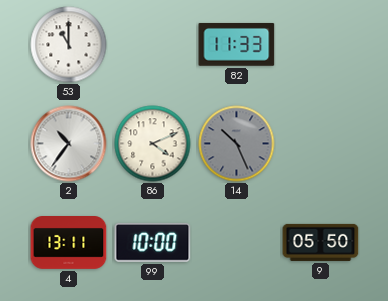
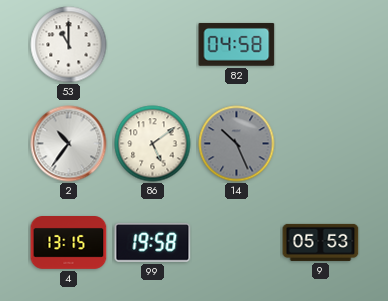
82: 11:33 -> 04:58 (237, 45)
86: 4:11 -> 5:09 (153, 144)
4: 13:11 -> 13:15 (69, 243)
99: 10:00 -> 19:58 (153, 242)
9: 05:50 -> 05:53 (321, 242)
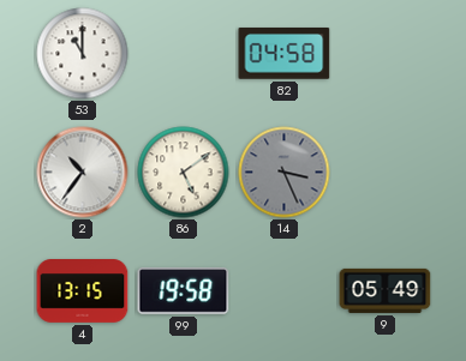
14: 10:26 -> 3:26 (285, 173)
9: 05:53 -> 05:49 (386, 290)
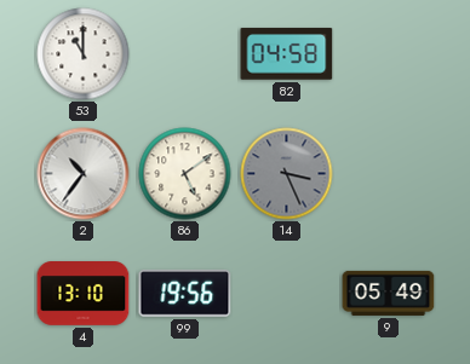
4: 13:15 -> 13:10 (84, 294)
99: 19:58 -> 19:56 (185, 293)
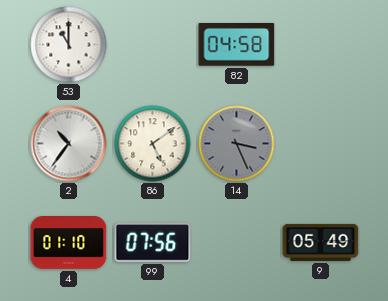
4: 13:10 -> 01:10 (69, 243)
99: 19:56 -> 07:56 (153, 242)
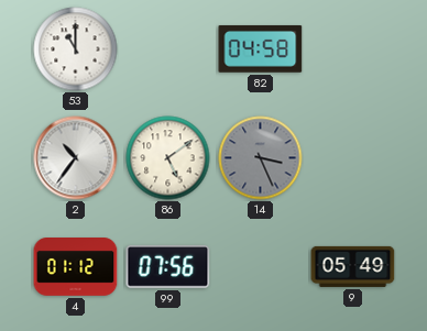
4: 01:10 -> 01:12 (76, 267)
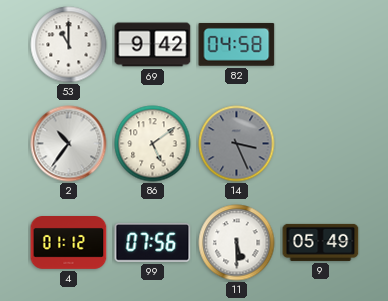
69: none -> 9:42 (153, 45)
11: none -> 5:30 (237, 243)
